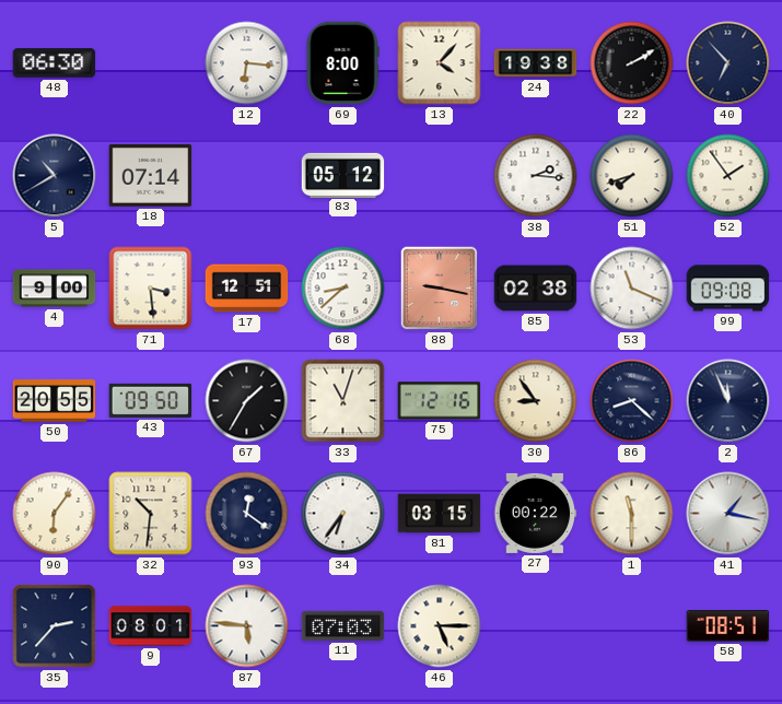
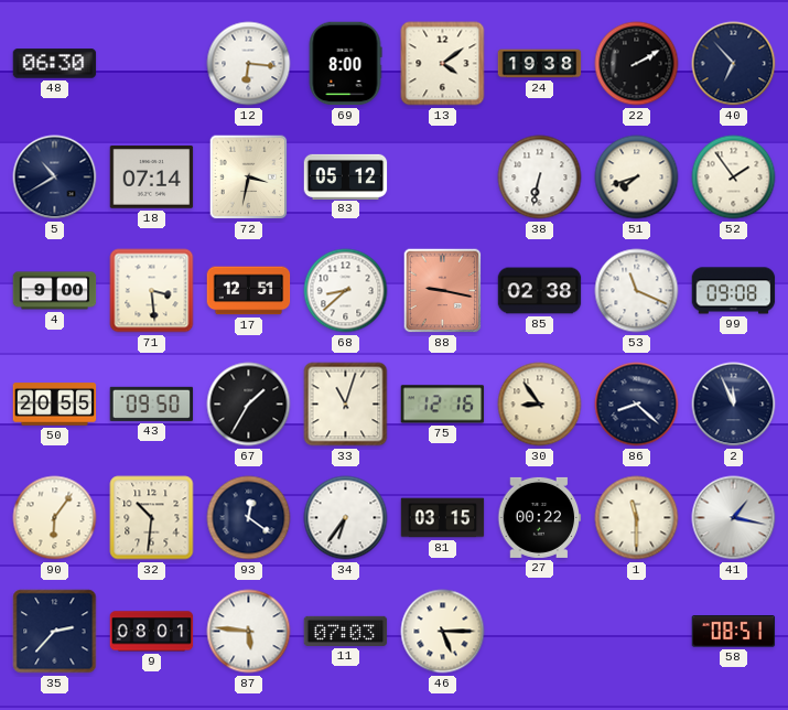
13: 4:07 -> 4:09 (443, 64)
72: none -> 3:32 (249, 177)
38: 2:16 -> 6:32 (540, 177)
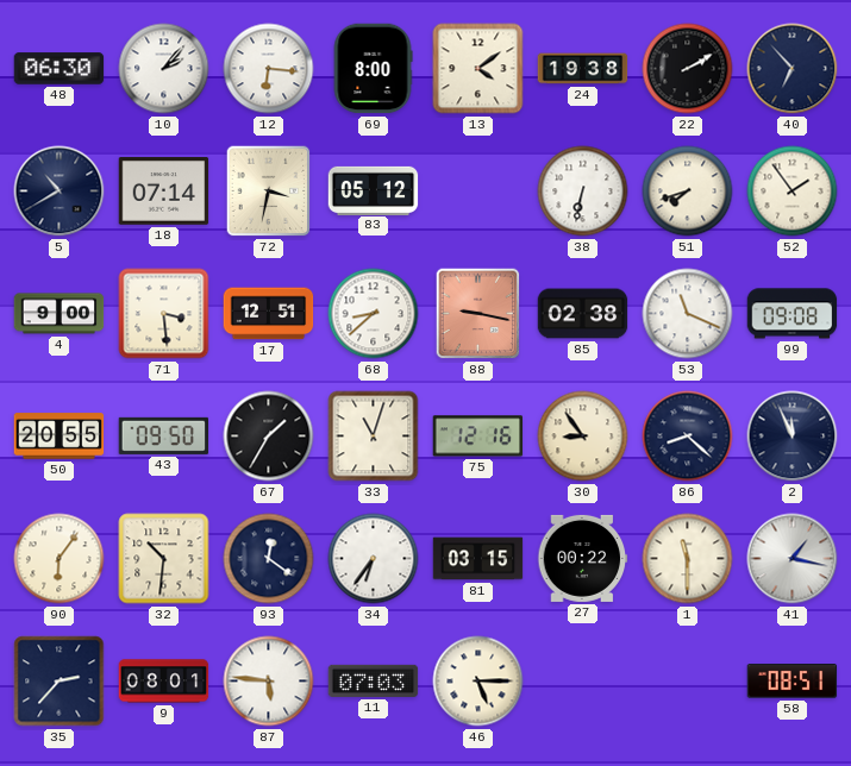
10: none -> 2:07 (164, 69)
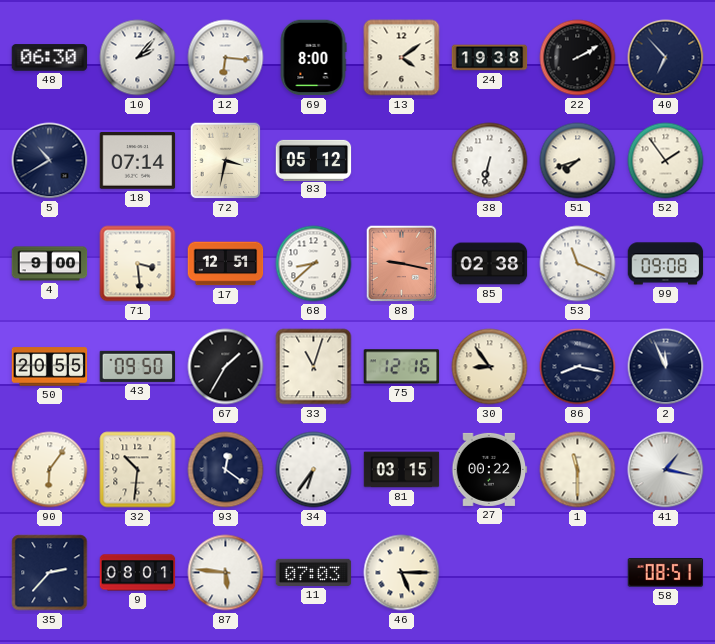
86: 8:22 -> 8:17 (578, 367)
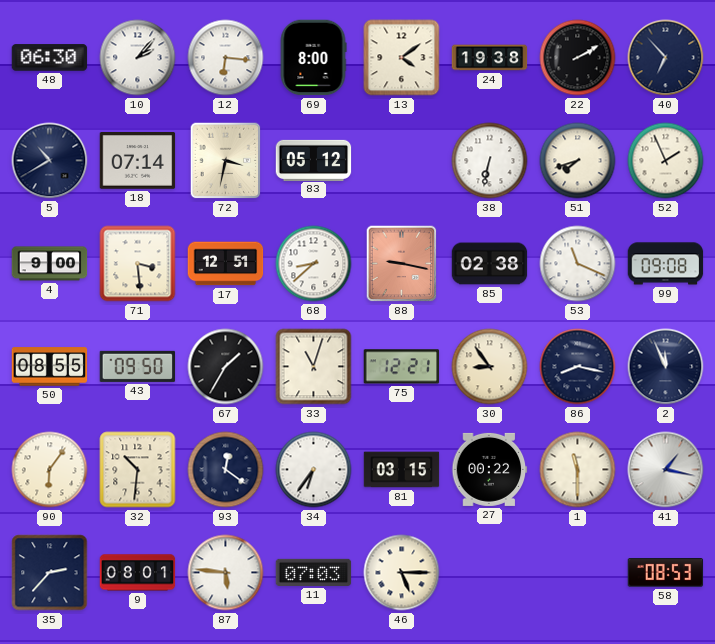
52: 1:54 -> 1:56 (666, 161)
50: 20:55 -> 08:55 (50, 367)
75: 12:16 -> 12:21 (402, 367)
58: 08:51 -> 08:53 (666, 573)
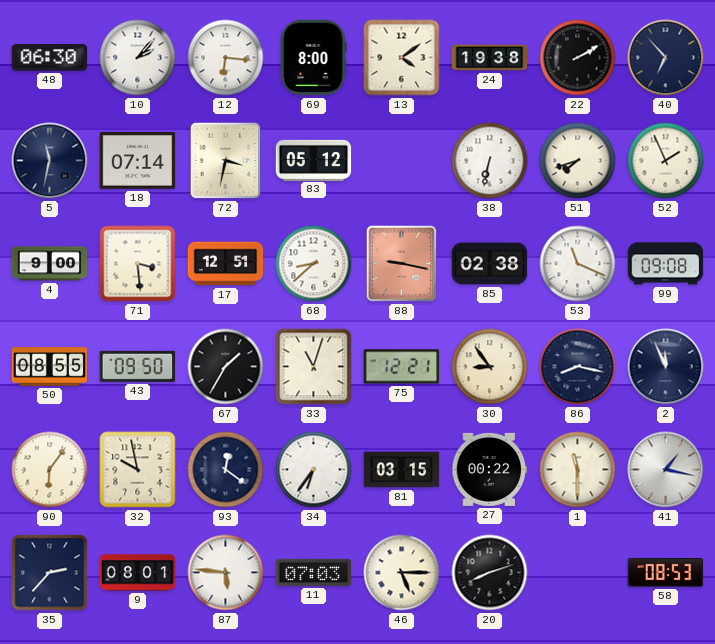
5: 10:40 -> 11:32 (50, 161)
32: 10:31 -> 9:58 (138, 470)
20: none -> 8:12 (490, 573)
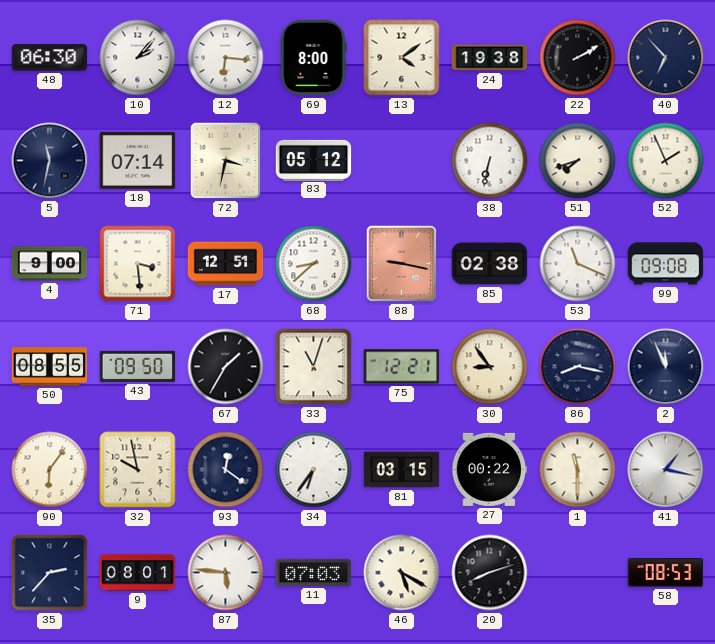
46: 5:15 -> 5:20 (402, 573)
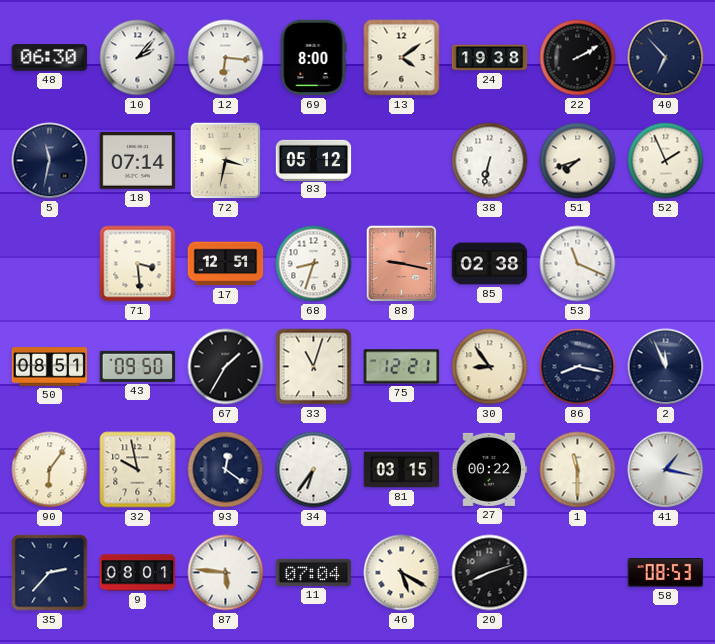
4: 9:00 -> none (50, 264)
68: 8:38 -> 8:33 (314, 264)
99: 09:08 -> none (666, 264)
50: 08:55 -> 08:51 (50, 367)
11: 07:03 -> 07:04 (314, 572)
